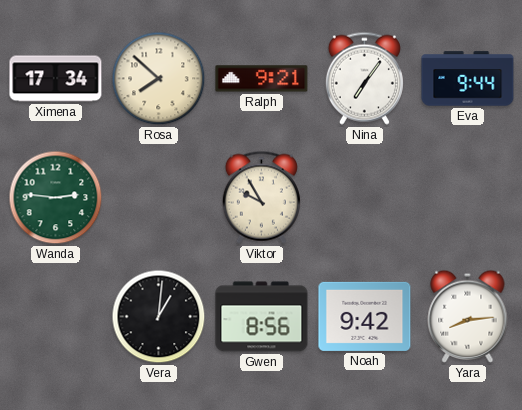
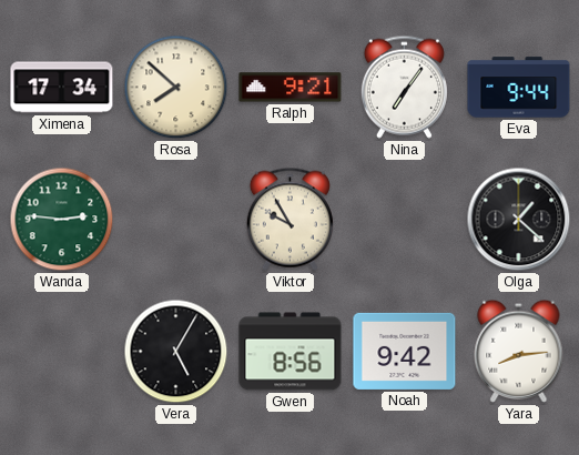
Olga: none -> 1:22 (519, 220)
Vera: 1:01 -> 5:05 (176, 352)
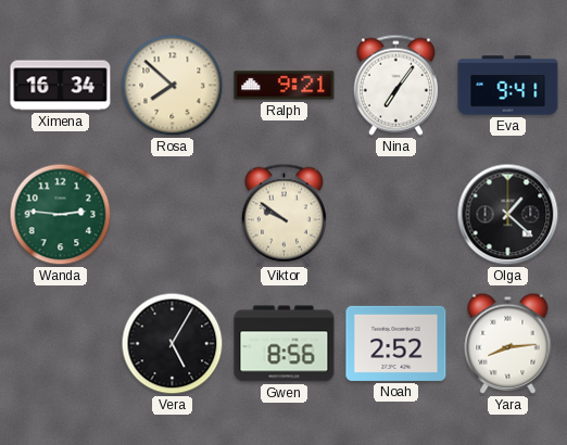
Ximena: 17:34 -> 16:34 (61, 86)
Eva: 9:44 -> 9:41 (508, 86)
Viktor: 9:55 -> 9:51 (283, 214)
Noah: 9:42 -> 2:52 (396, 343)
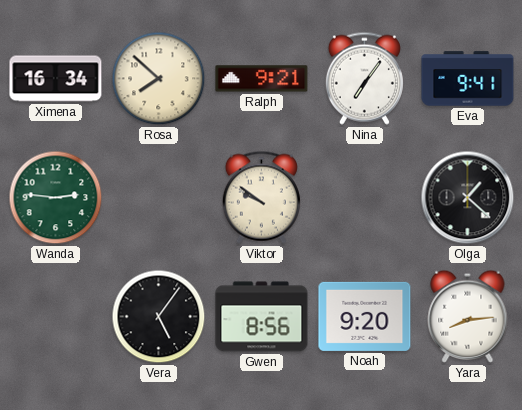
Vera: 5:05 -> 5:06 (159, 317)
Noah: 2:52 -> 9:20 (365, 316)
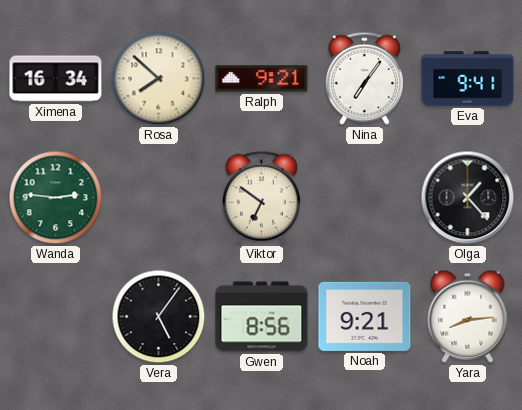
Viktor: 9:51 -> 6:51 (261, 197)
Olga: 1:22 -> 1:23 (468, 198)
Noah: 9:20 -> 9:21 (365, 316)
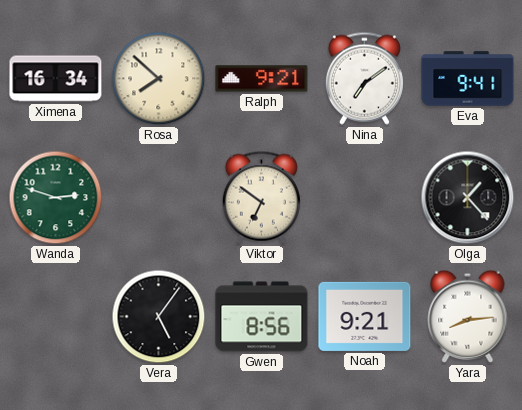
Nina: 7:06 -> 7:09 (364, 78)
Wanda: 2:46 -> 2:48 (56, 198)
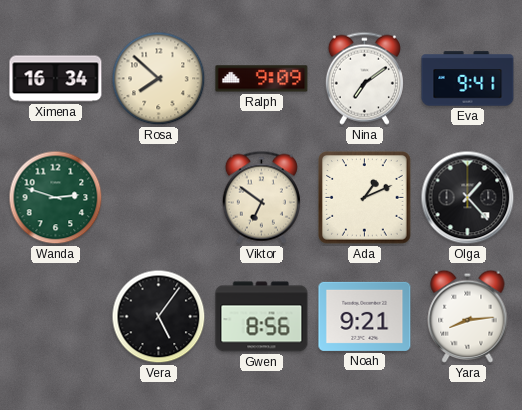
Ralph: 9:21 -> 9:09 (262, 79)
Ada: none -> 1:11 (365, 198)
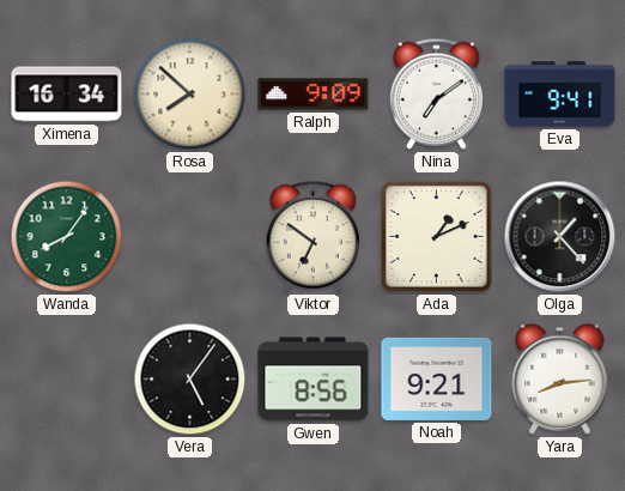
Wanda: 2:48 -> 8:06 (67, 237)
